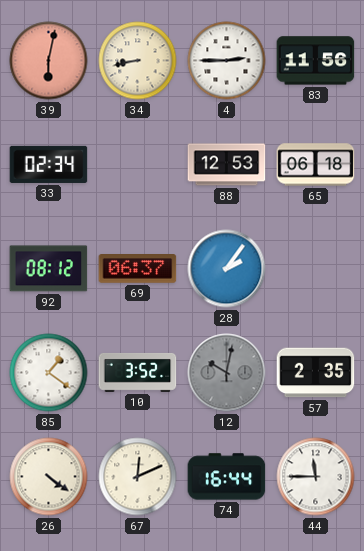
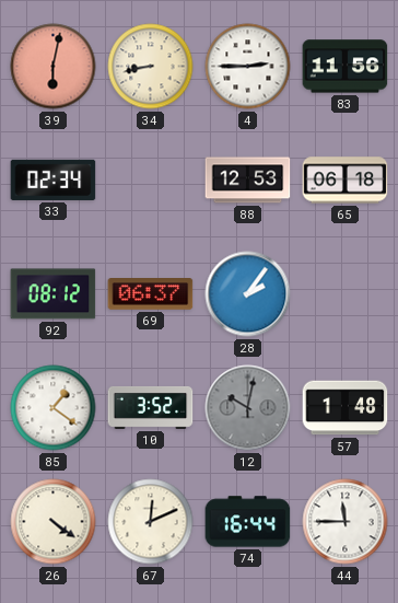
57: 2:35 -> 1:48 (346, 408)
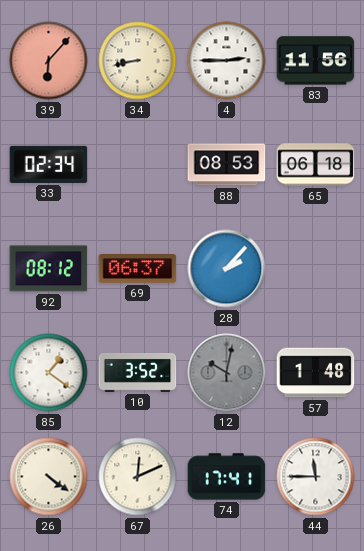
39: 6:02 -> 6:07 (49, 61)
88: 12:53 -> 08:53 (227, 165)
28: 2:06 -> 2:07 (227, 269)
74: 16:44 -> 17:41 (227, 477)
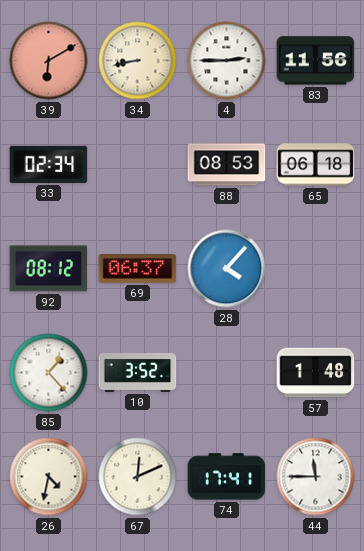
39: 6:07 -> 6:10 (49, 61)
28: 2:07 -> 4:07 (227, 269)
85: 1:21 -> 1:23 (49, 373)
12: 10:02 -> none (227, 373)
26: 4:21 -> 4:32 (49, 477)
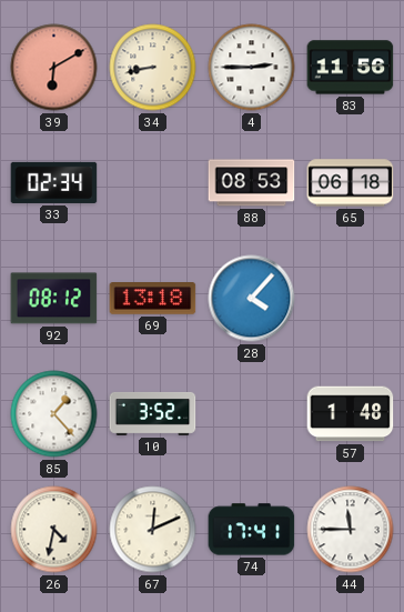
69: 06:37 -> 13:18 (153, 299)
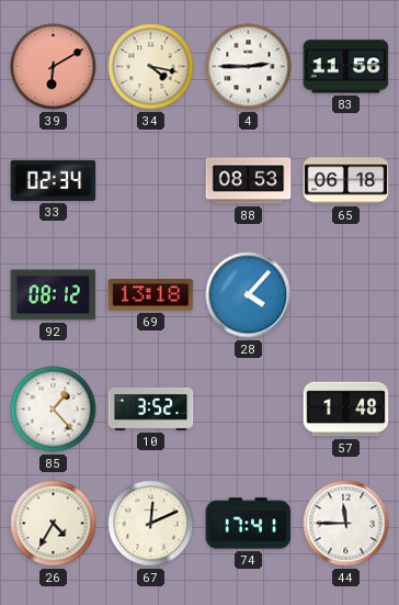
34: 8:43 -> 4:17 (151, 67)
26: 4:32 -> 4:35 (54, 524)
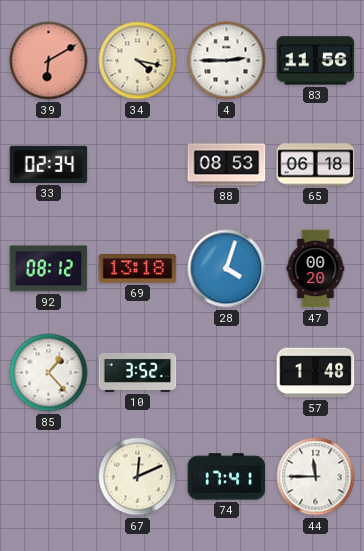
28: 4:07 -> 4:03 (227, 269)
47: none -> 00:20 (316, 269)
26: 4:35 -> none (54, 524)
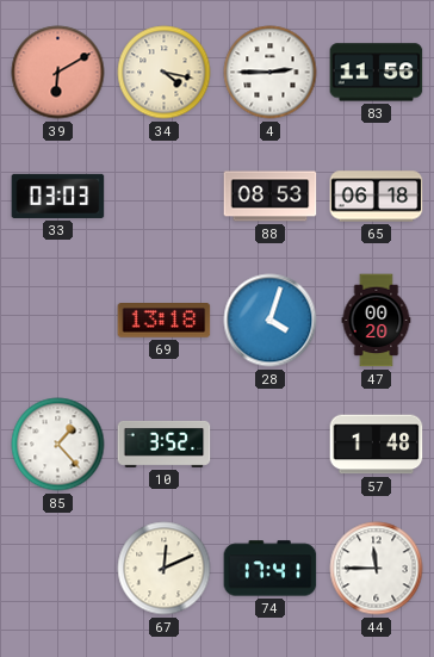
33: 02:34 -> 03:03 (58, 196)
92: 08:12 -> none (49, 269)
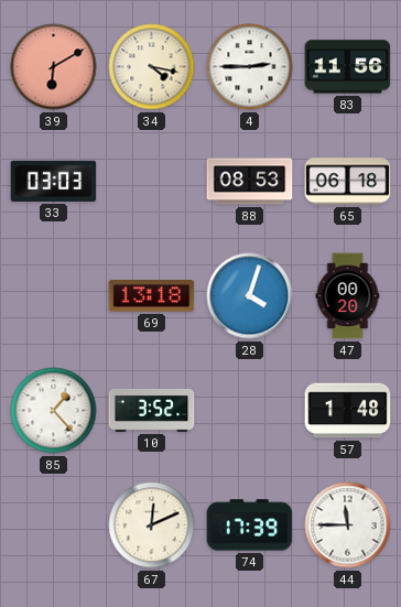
74: 17:41 -> 17:39 (250, 525)
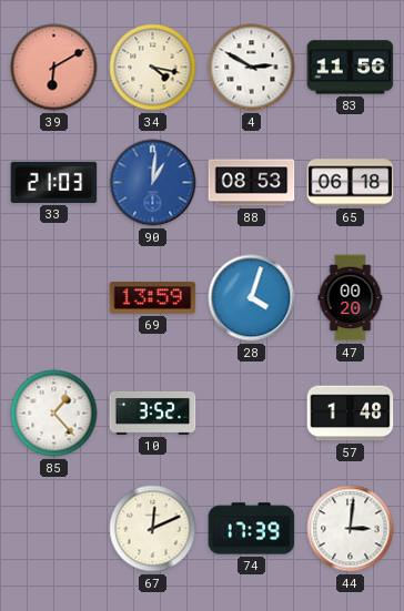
4: 2:45 -> 2:50 (252, 68)
33: 03:03 -> 21:03 (54, 182)
90: none -> 1:01 (153, 183)
69: 13:18 -> 13:59 (153, 298)
44: 11:45 -> 3:01 (351, 529)
